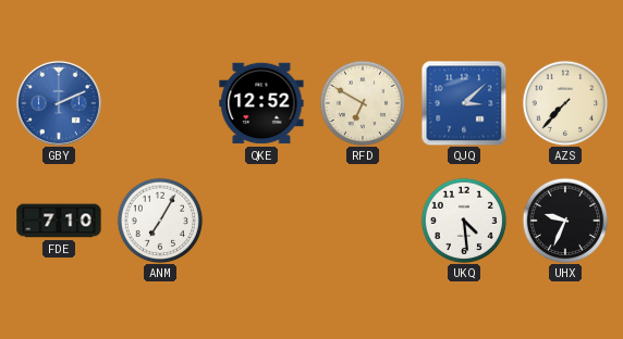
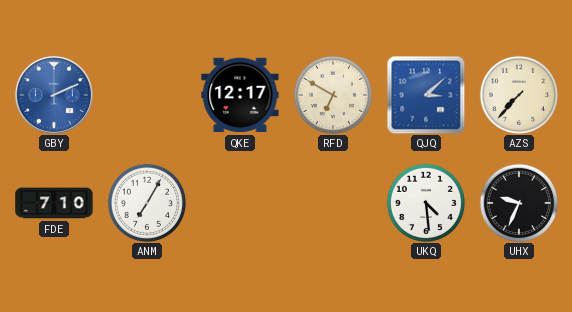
QKE: 12:52 -> 12:17 (240, 95)
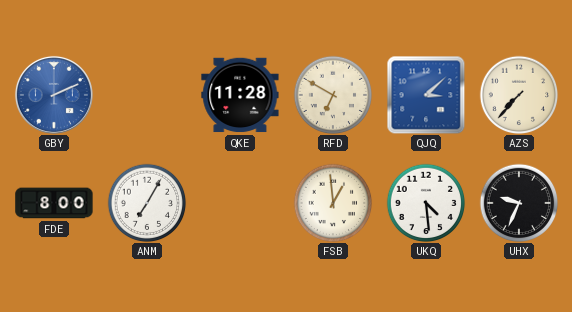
QKE: 12:17 -> 11:28 (240, 95)
FDE: 7:10 -> 8:00 (54, 203)
FSB: none -> 12:59 (333, 203)
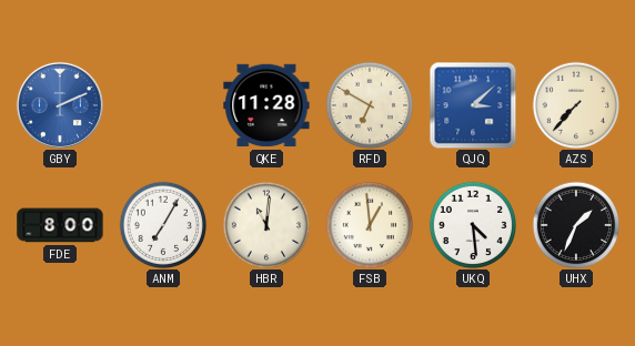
HBR: none -> 11:01 (266, 225)
UHX: 9:34 -> 1:34 (576, 225)
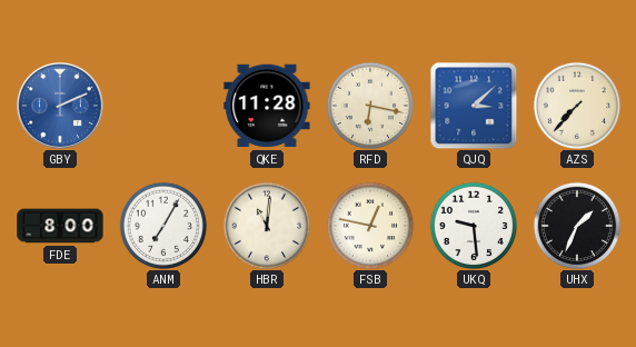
RFD: 6:50 -> 6:17 (370, 106)
FSB: 12:59 -> 12:47 (370, 226)
UKQ: 4:29 -> 9:29 (474, 226)
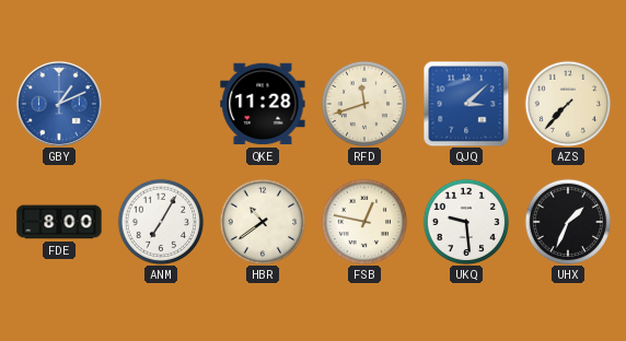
GBY: 2:11 -> 1:11 (59, 104)
RFD: 6:17 -> 11:42 (364, 104)
HBR: 11:01 -> 10:39 (263, 222)
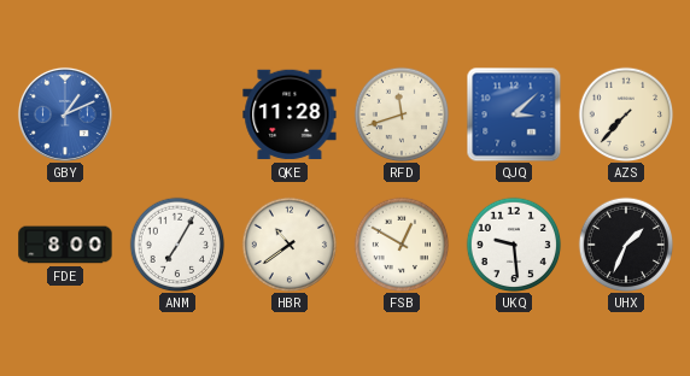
FSB: 12:47 -> 12:50 (402, 245)
